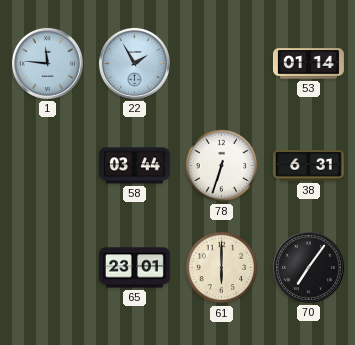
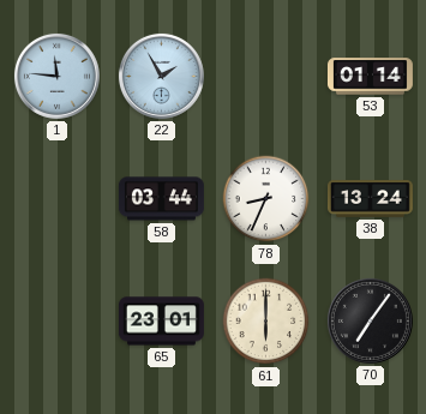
78: 6:33 -> 8:34 (266, 199)
38: 6:31 -> 13:24 (370, 199)
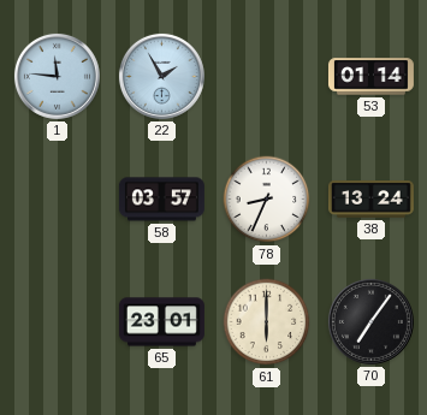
58: 03:44 -> 03:57 (161, 200)
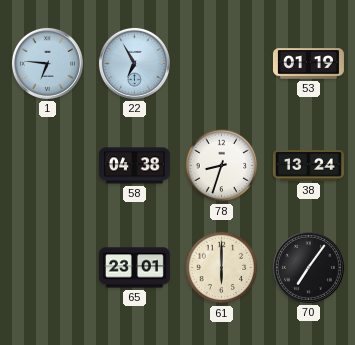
1: 11:46 -> 6:46 (47, 63)
22: 1:55 -> 6:55 (134, 63)
53: 01:14 -> 01:19 (308, 64)
58: 03:57 -> 04:38 (134, 166)
78: 8:34 -> 8:33 (222, 166)
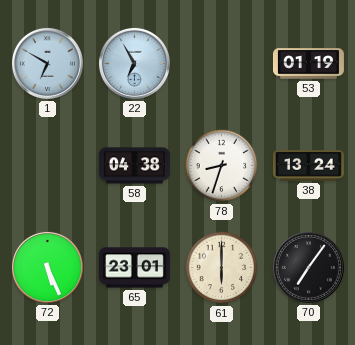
1: 6:46 -> 6:50 (47, 63)
72: none -> 5:26 (47, 267)
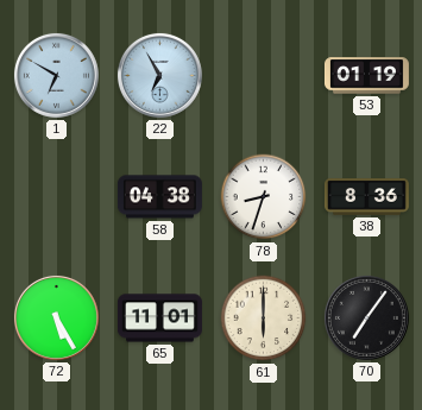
38: 13:24 -> 8:36 (366, 197)
72: 5:26 -> 5:25 (56, 317)
65: 23:01 -> 11:01 (159, 318)
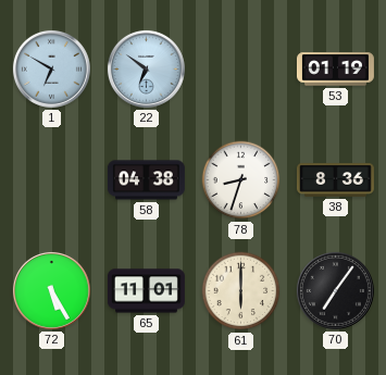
22: 6:55 -> 6:51 (146, 68)
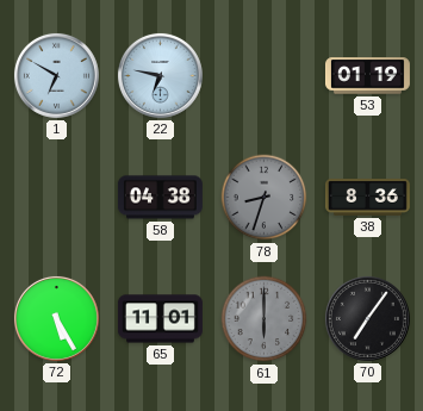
22: 6:51 -> 6:47 (160, 75)
78 dial: white -> grey (265, 198)
61 dial: cream -> grey (265, 319)
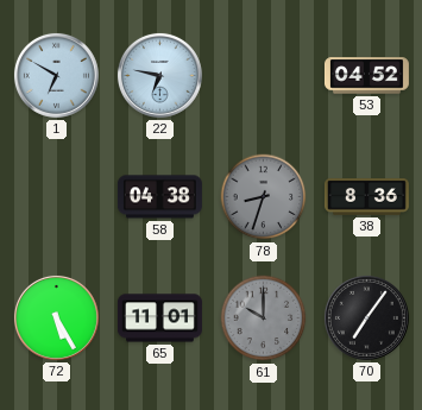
53: 01:19 -> 04:52 (366, 76)
61: 6:00 -> 10:00 (264, 318)
